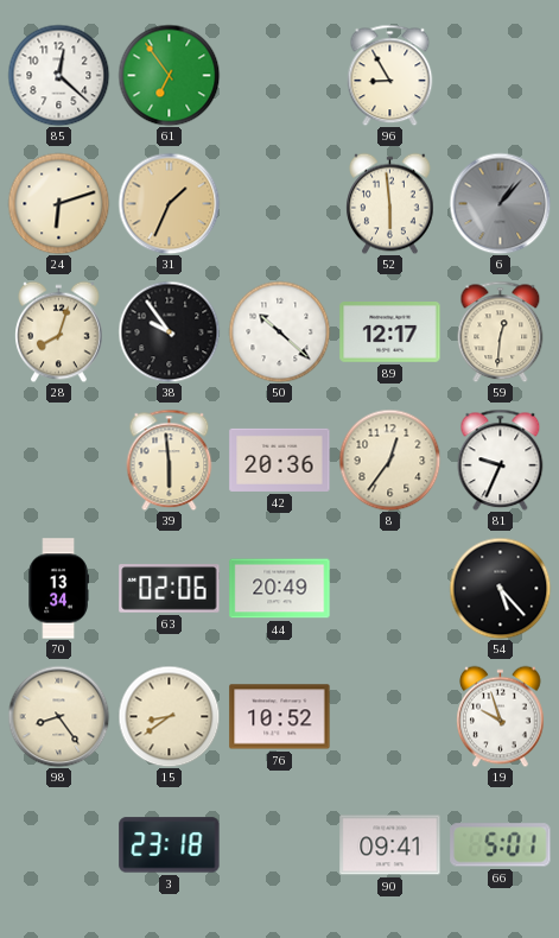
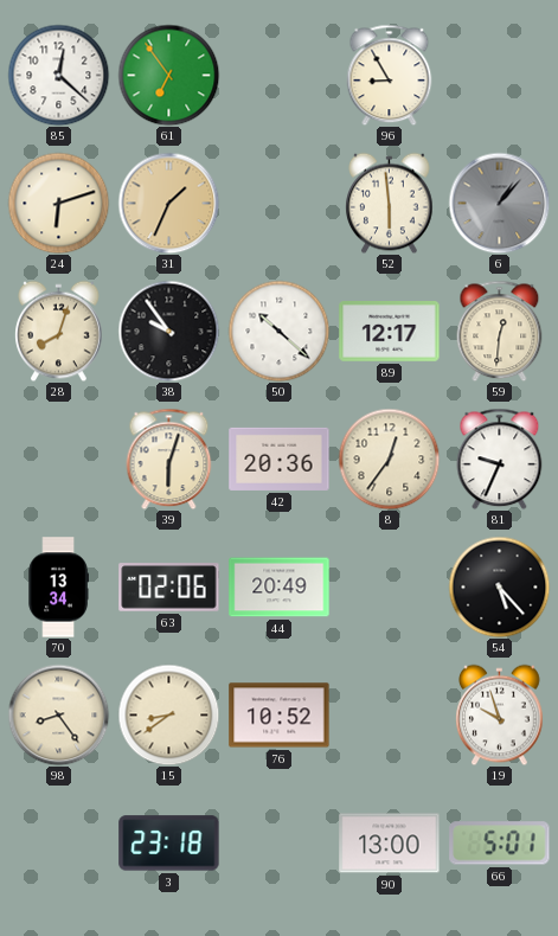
39: 5:59 -> 6:03 (169, 459)
90: 09:41 -> 13:00 (390, 844)
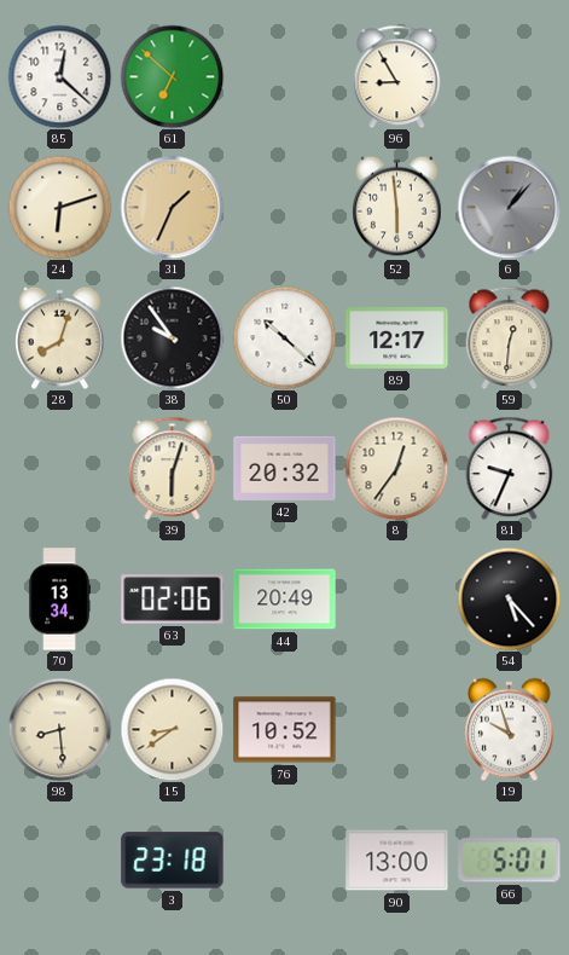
61: 6:54 -> 6:52 (172, 76)
42: 20:36 -> 20:32 (285, 468)
98: 8:24 -> 8:29 (59, 729)
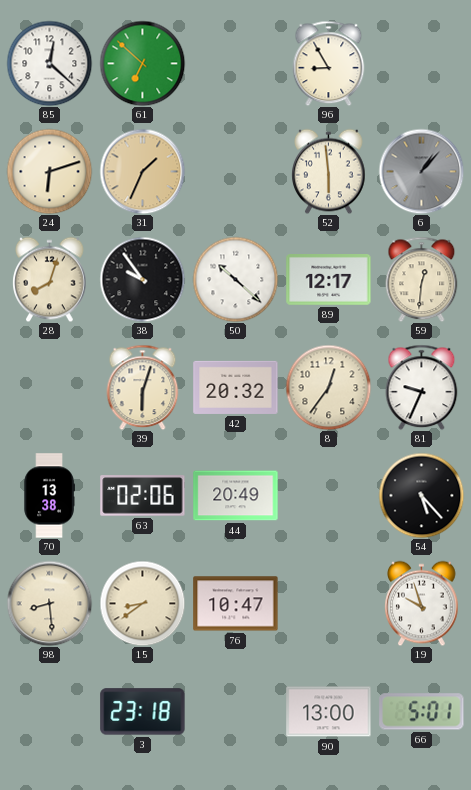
70: 13:34 -> 13:38 (49, 496)
76: 10:52 -> 10:47 (236, 604)
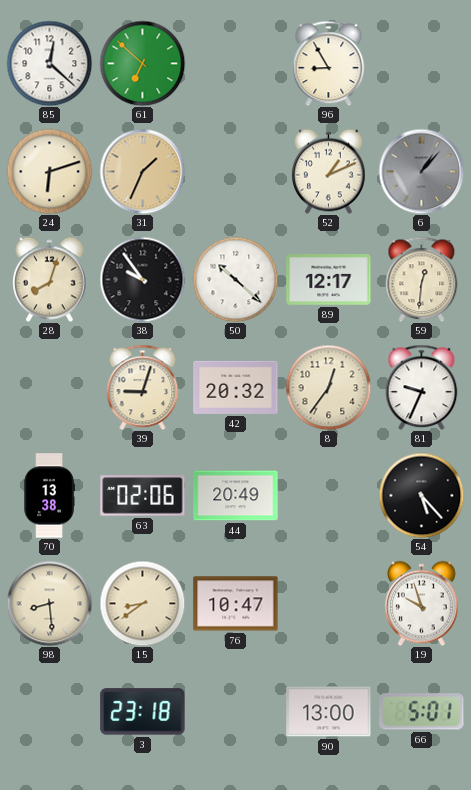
52: 5:59 -> 1:11 (329, 171)
39: 6:03 -> 9:03 (143, 387)
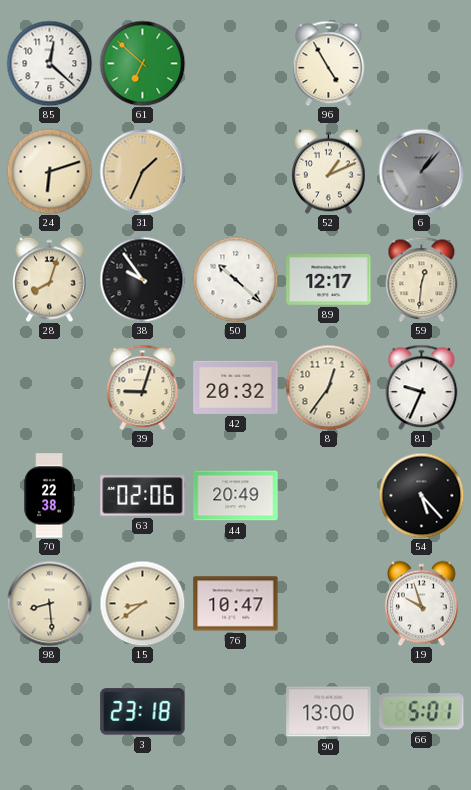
96: 8:55 -> 4:55 (329, 63)
70: 13:38 -> 22:38 (49, 496)
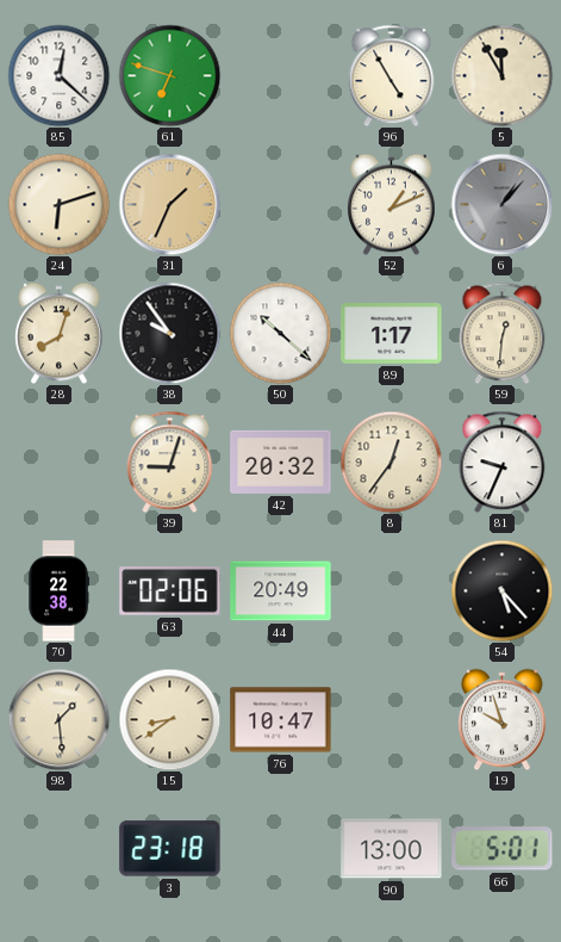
61: 6:52 -> 6:48 (169, 75)
5: none -> 11:55 (501, 75)
89: 12:17 -> 1:17 (392, 334)
98: 8:29 -> 1:29 (58, 719)
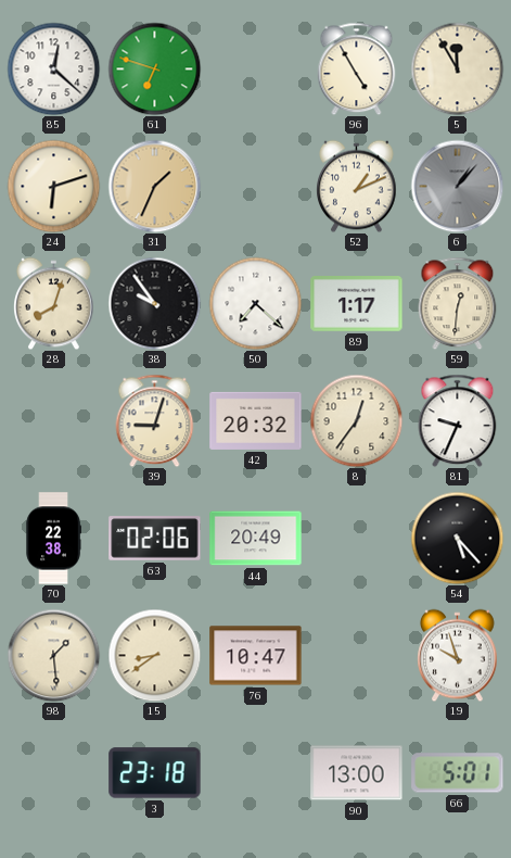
50: 10:22 -> 7:22 (255, 303)
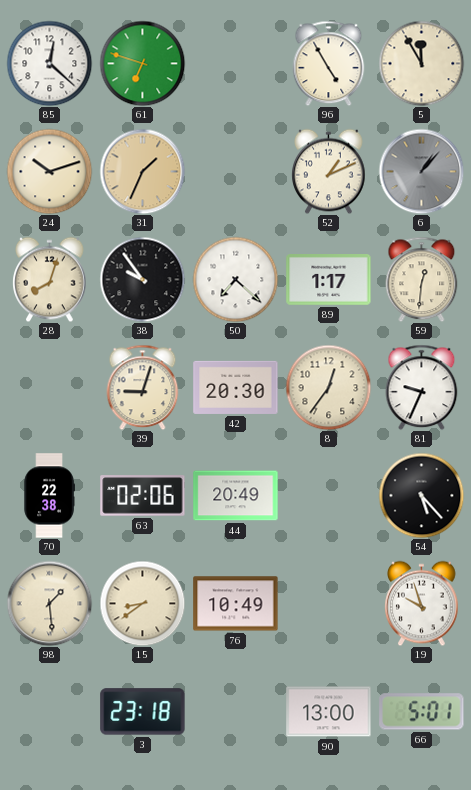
24: 6:12 -> 10:12 (49, 171)
42: 20:32 -> 20:30 (236, 387)
76: 10:47 -> 10:49 (236, 604)
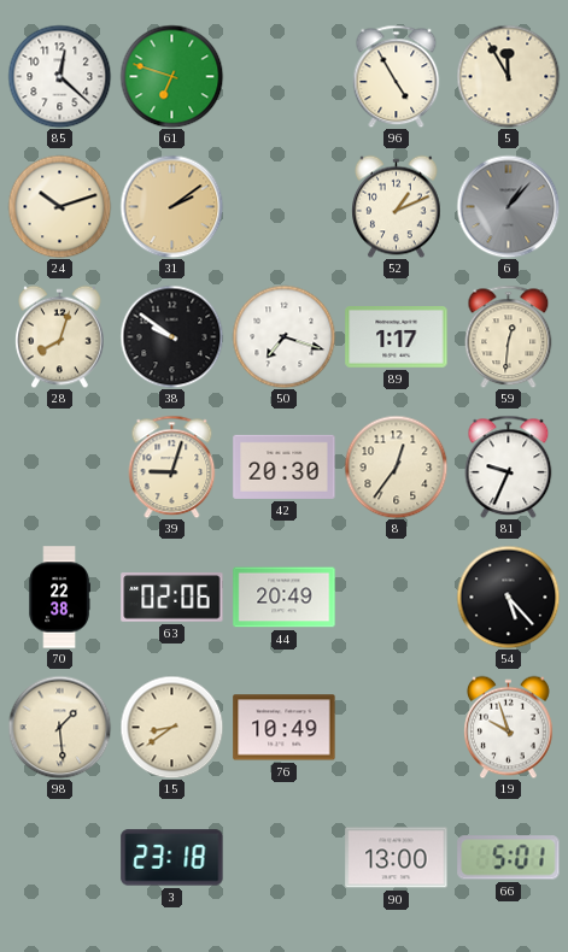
31: 1:34 -> 2:09 (171, 206)
38: 9:54 -> 9:51 (171, 336)
50: 7:22 -> 7:18 (283, 336)
